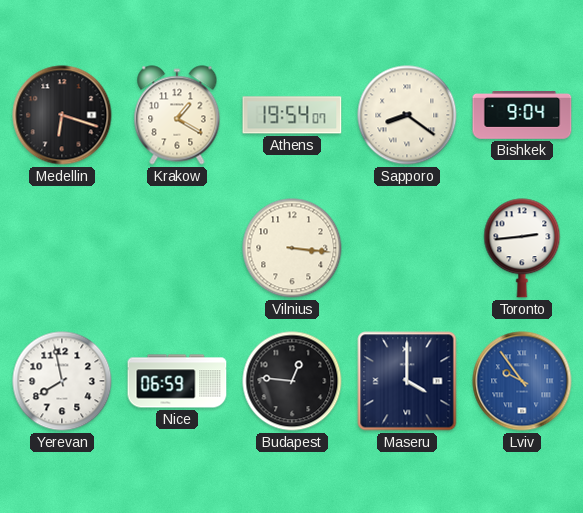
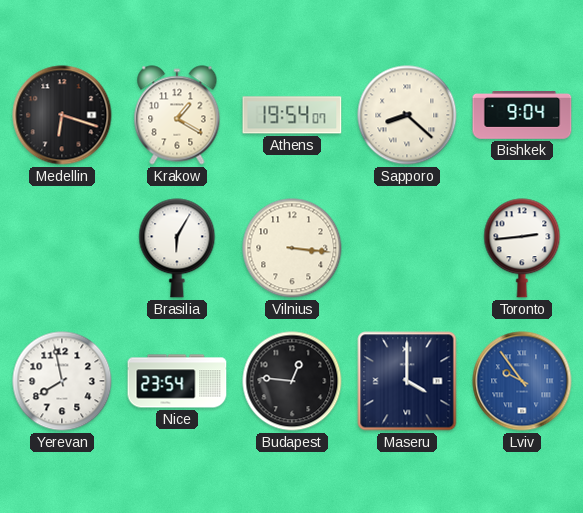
Sapporo: 8:21 -> 8:22 (407, 115)
Brasilia: none -> 6:05 (177, 248)
Nice: 06:59 -> 23:54 (177, 381)
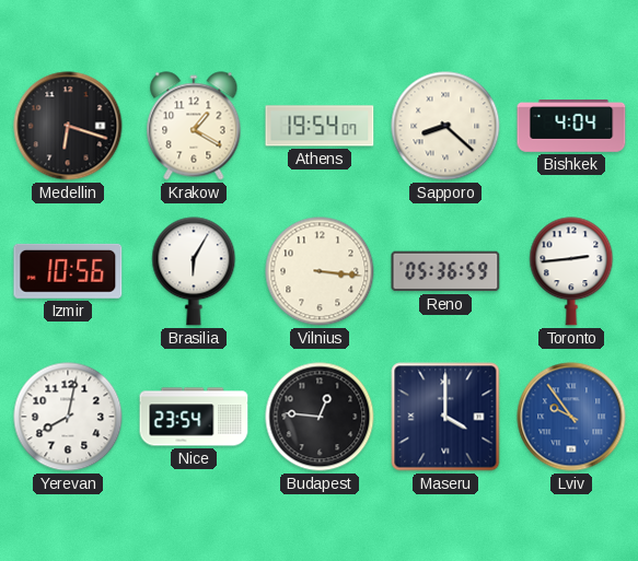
Bishkek: 9:04 -> 4:04 (571, 127)
Izmir: none -> 10:56 (68, 271)
Reno: none -> 05:36 (445, 271)
Yerevan: 7:58 -> 8:02 (68, 417)
